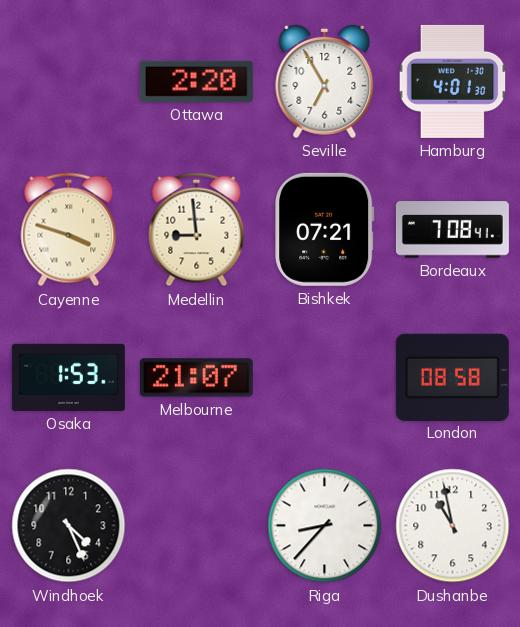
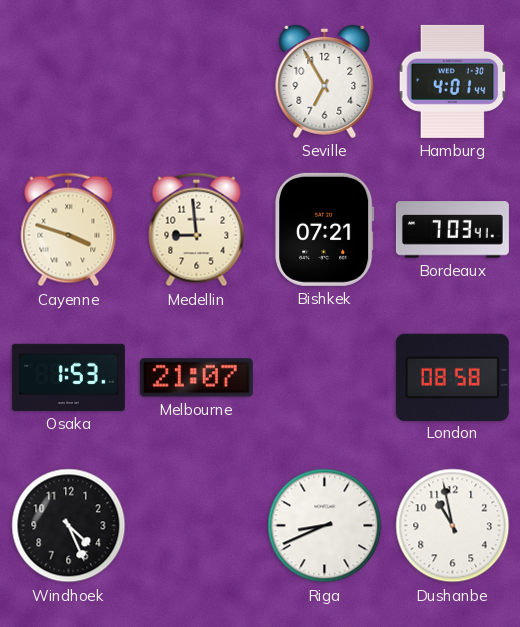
Ottawa: 2:20 -> none (196, 81)
Hamburg: 4:01:30 -> 4:01:44 (453, 81)
Bordeaux: 7:08 -> 7:03 (452, 230)
Riga: 8:37 -> 8:41 (325, 526)
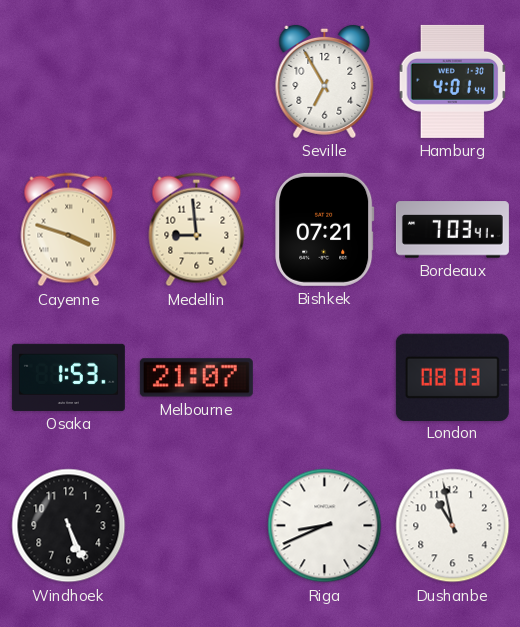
London: 08:58 -> 08:03 (452, 377)
Windhoek: 4:26 -> 5:26 (69, 526)
